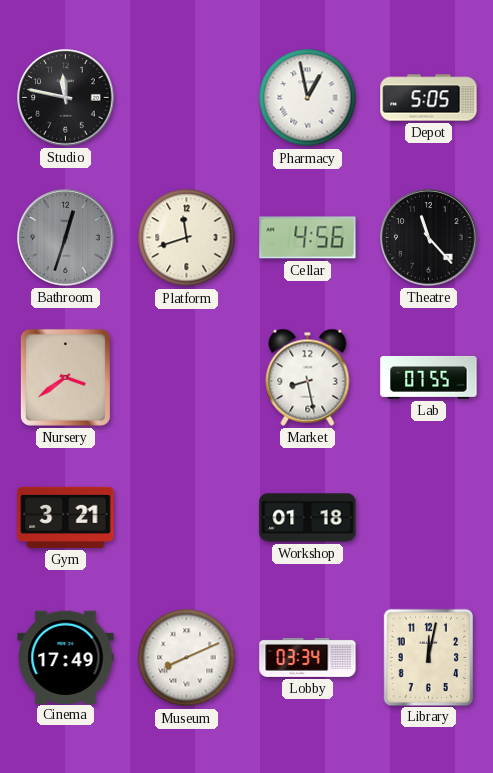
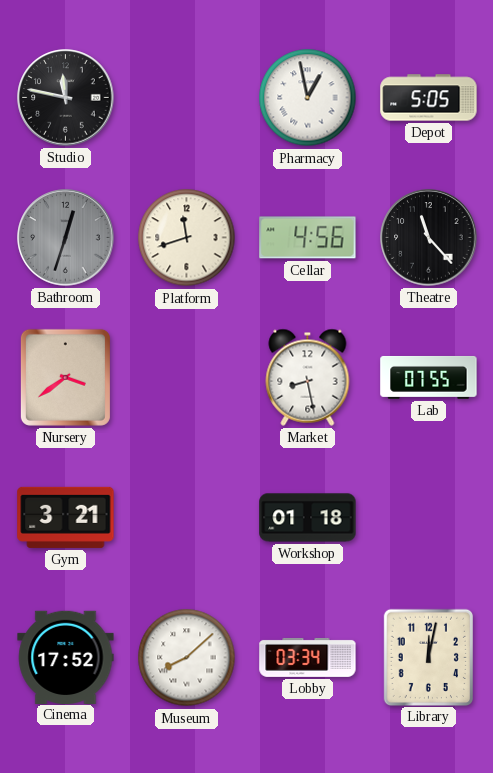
Cinema: 17:49 -> 17:52 (66, 657)
Museum: 8:11 -> 8:08 (187, 658)
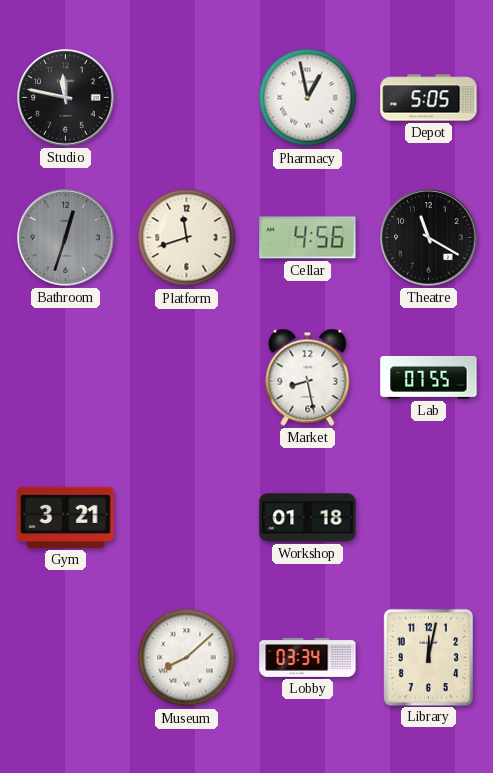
Theatre: 11:23 -> 11:20 (429, 238)
Nursery: 3:39 -> none (65, 377)
Cinema: 17:52 -> none (66, 657)
